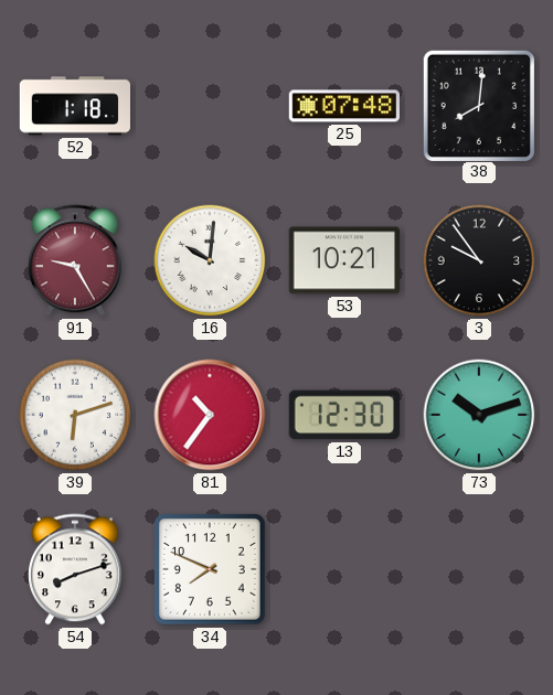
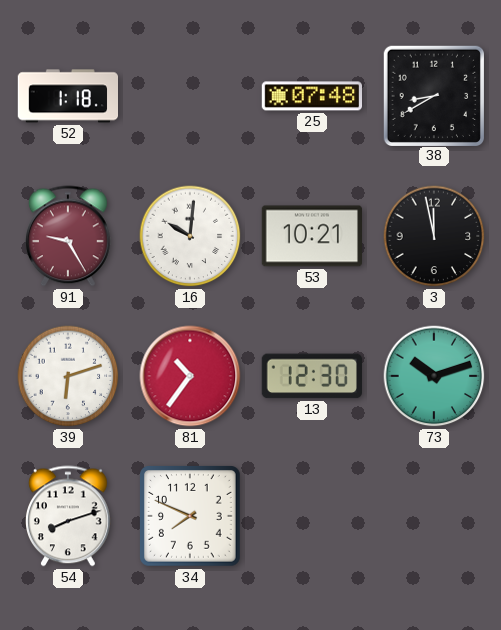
38: 8:01 -> 8:40 (433, 95)
3: 9:54 -> 11:58 (434, 236)
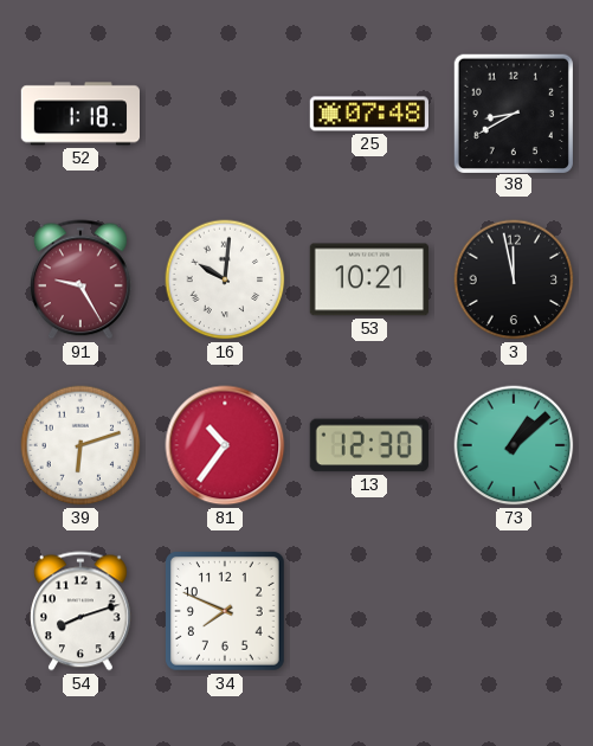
73: 10:12 -> 1:08 (514, 445)
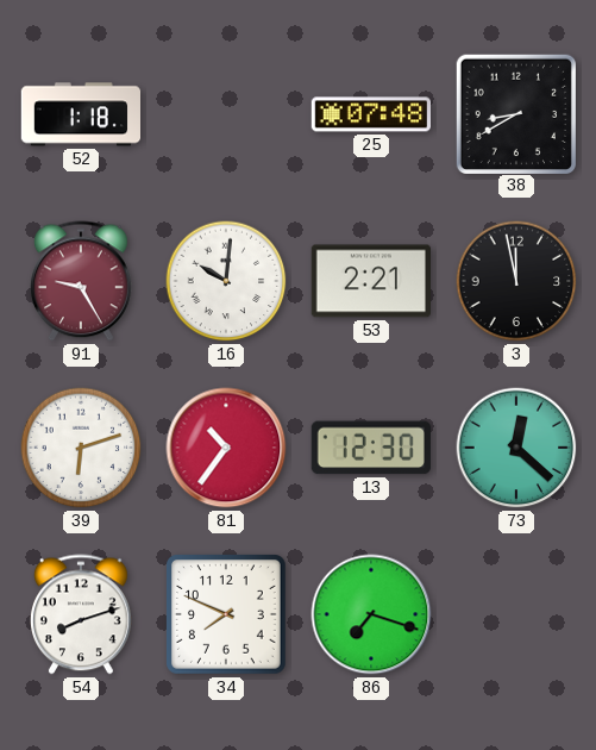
53: 10:21 -> 2:21 (370, 281)
73: 1:08 -> 12:22 (516, 448)
86: none -> 7:18 (371, 614)
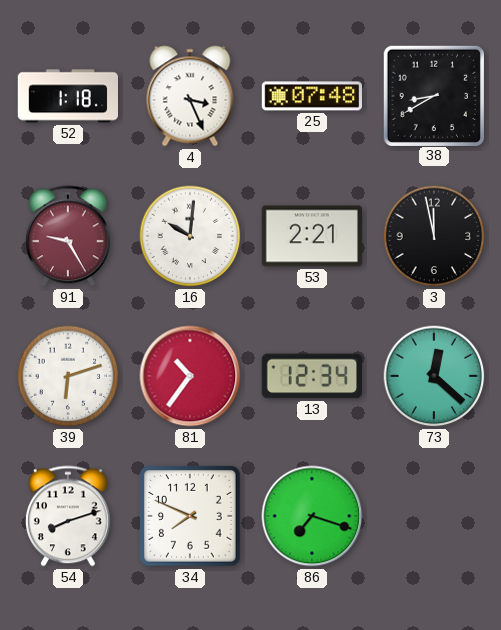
4: none -> 3:26 (190, 96)
13: 12:30 -> 12:34 (312, 376)
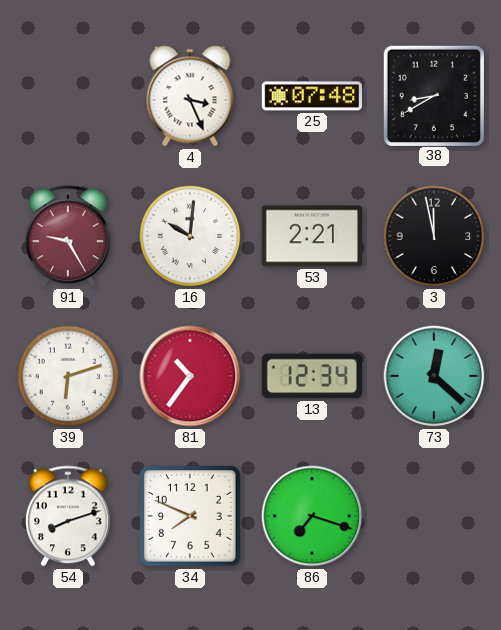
52: 1:18 -> none (67, 96)
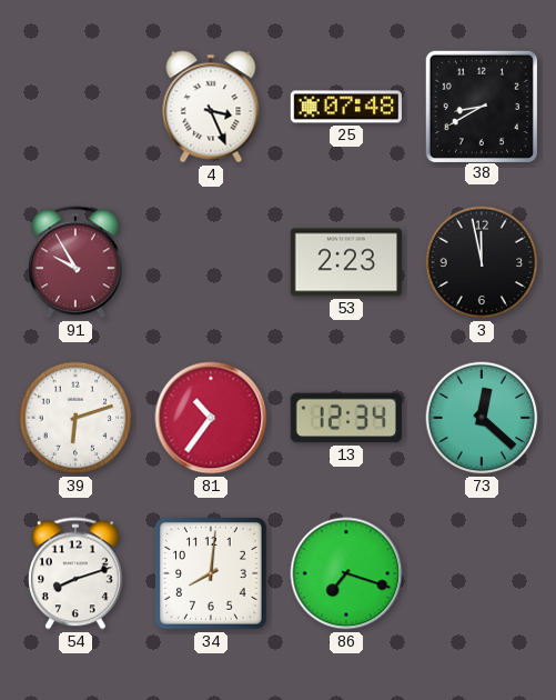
91: 9:25 -> 9:55 (77, 262)
16: 10:01 -> none (190, 236)
53: 2:21 -> 2:23 (345, 262)
34: 7:49 -> 8:01 (212, 574)
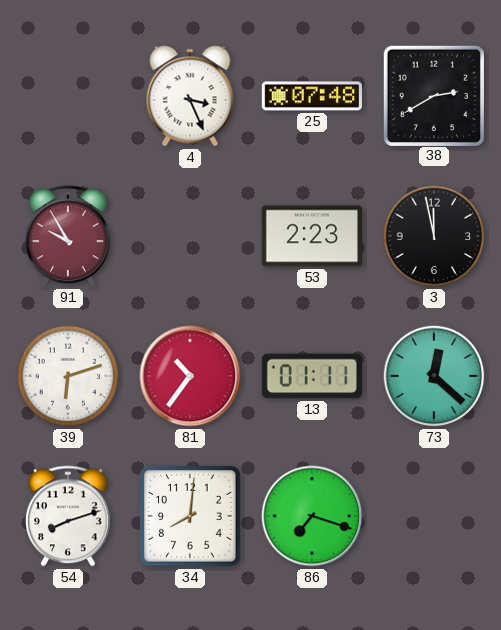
38: 8:40 -> 2:40 (433, 95)
13: 12:34 -> 01:11 (312, 376)
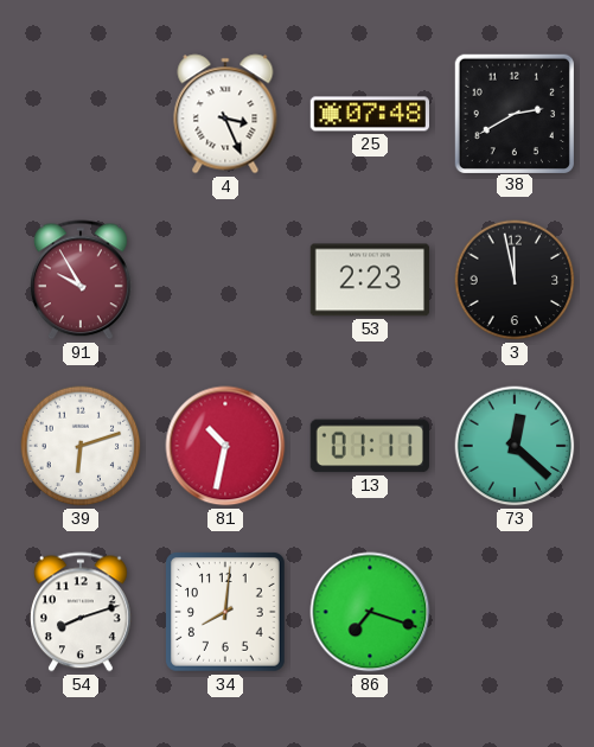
81: 10:36 -> 10:32 (225, 446)
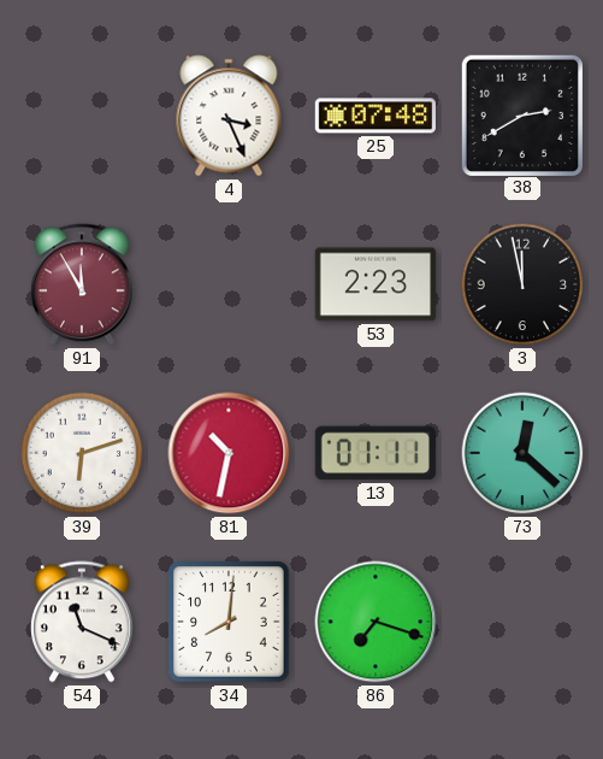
91: 9:55 -> 11:55 (83, 284)
54: 8:12 -> 11:19 (83, 622)
